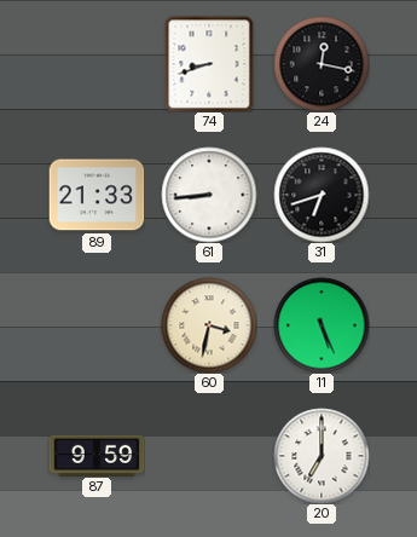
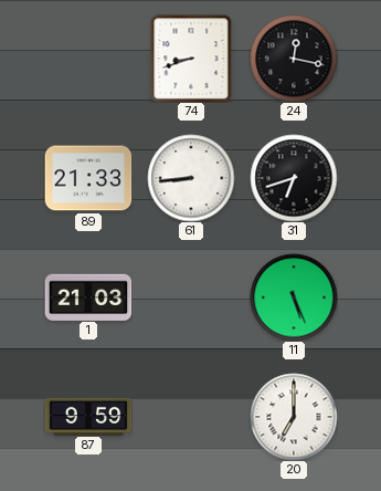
1: none -> 21:03 (88, 296)
60: 3:32 -> none (209, 325)
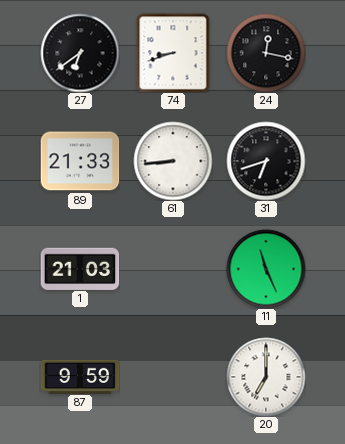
27: none -> 6:39 (80, 53)
11: 5:26 -> 11:26 (266, 269)
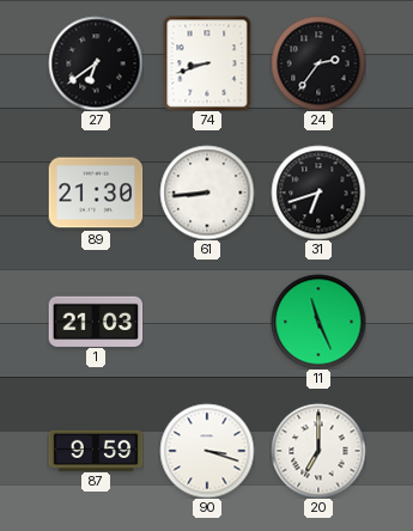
24: 12:17 -> 2:36 (318, 63)
89: 21:33 -> 21:30 (96, 193)
90: none -> 3:18 (207, 451)
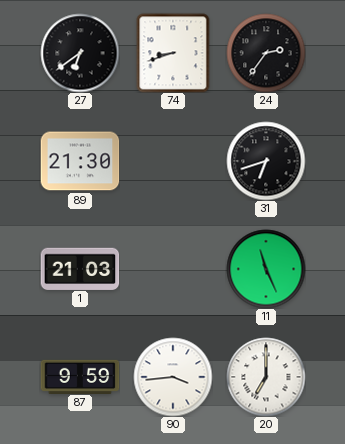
61: 8:44 -> none (207, 193)
90: 3:18 -> 3:44 (173, 377)
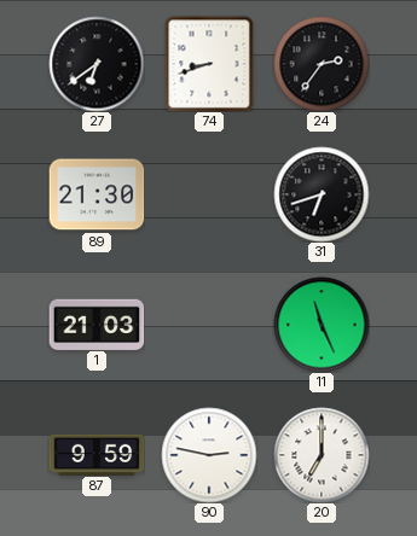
90: 3:44 -> 2:47 (209, 455)
